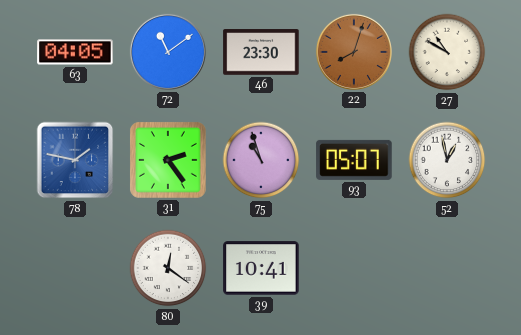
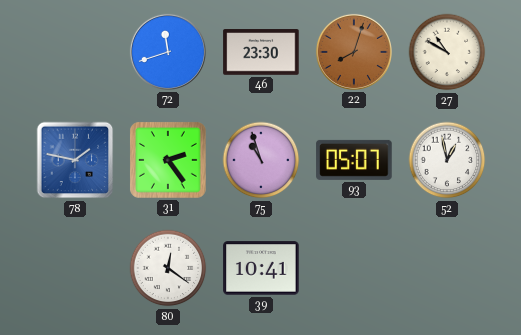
63: 04:05 -> none (75, 52)
72: 11:09 -> 11:42 (168, 52)
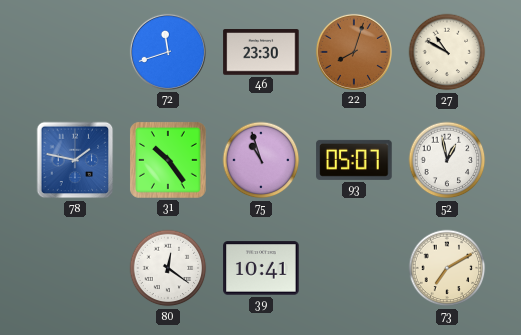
31: 2:24 -> 10:24 (168, 160)
73: none -> 7:10 (447, 268)
